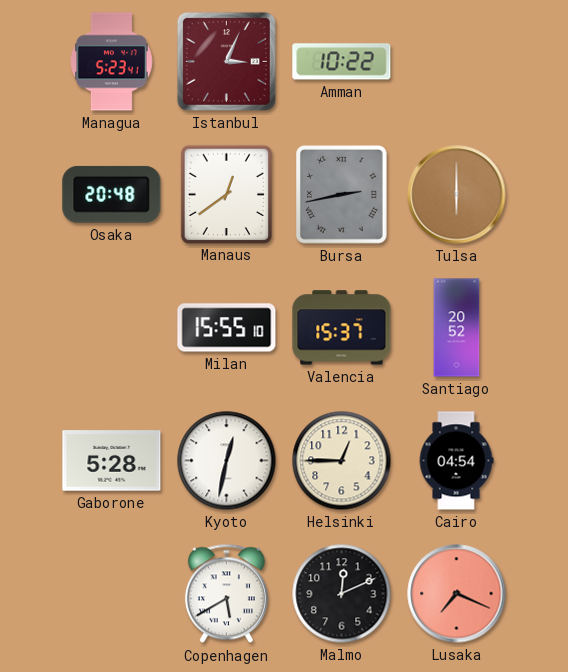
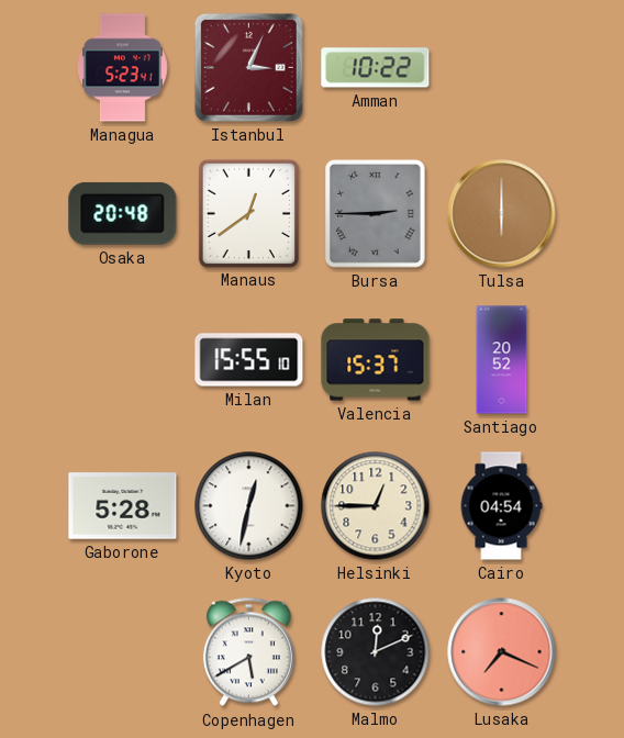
Bursa: 2:43 -> 2:45 (376, 214)
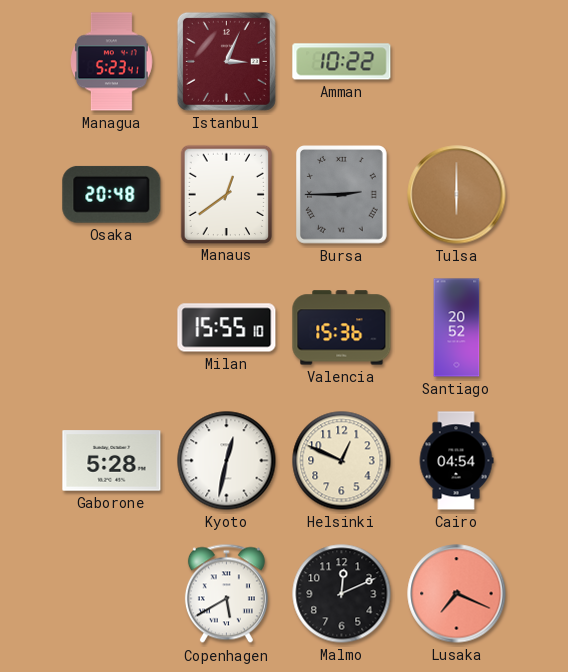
Valencia: 15:37 -> 15:36 (342, 328)
Helsinki: 12:45 -> 12:49 (342, 461)
